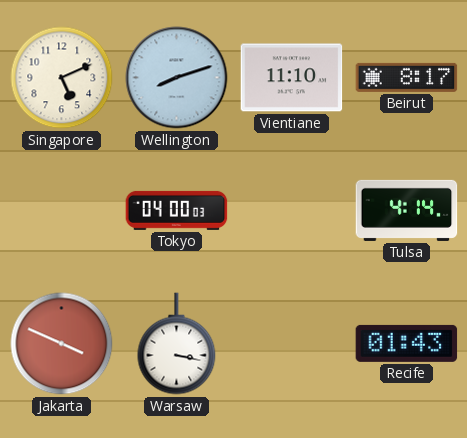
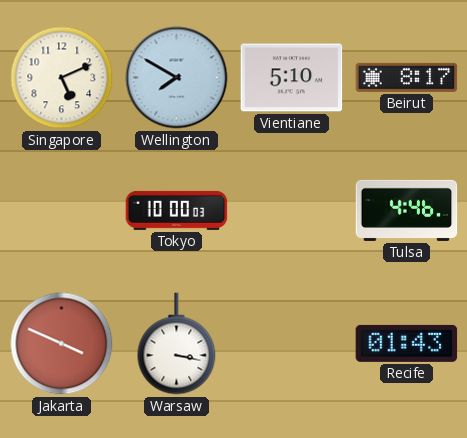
Wellington: 8:12 -> 7:50 (177, 78)
Vientiane: 11:10 -> 5:10 (292, 78)
Tokyo: 04:00 -> 10:00 (177, 210)
Tulsa: 4:14 -> 4:46 (407, 210)
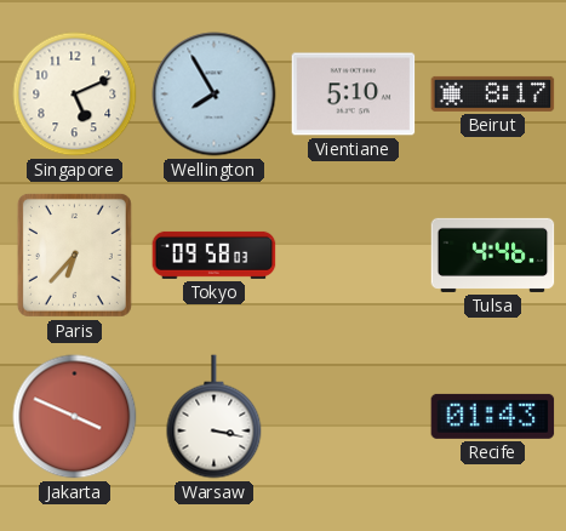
Wellington: 7:50 -> 7:55 (215, 95)
Paris: none -> 6:37 (74, 255)
Tokyo: 10:00 -> 09:58 (215, 255)
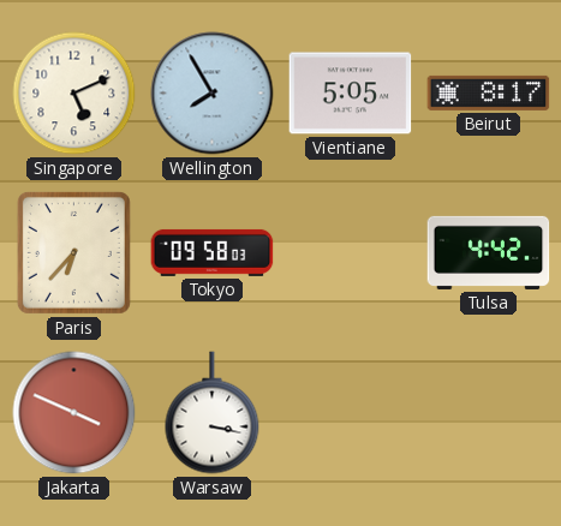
Vientiane: 5:10 -> 5:05 (351, 94)
Tulsa: 4:46 -> 4:42 (489, 252)
Recife: 01:43 -> none (493, 416)
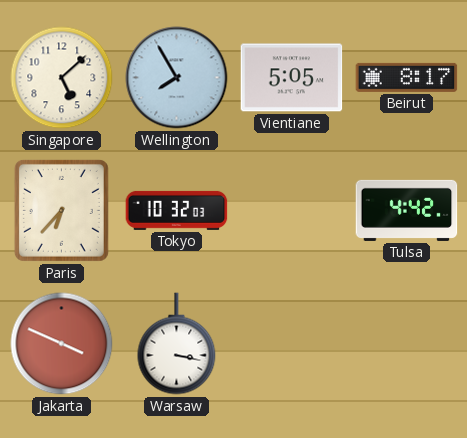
Singapore: 5:11 -> 5:08 (62, 78)
Tokyo: 09:58 -> 10:32 (177, 210)
